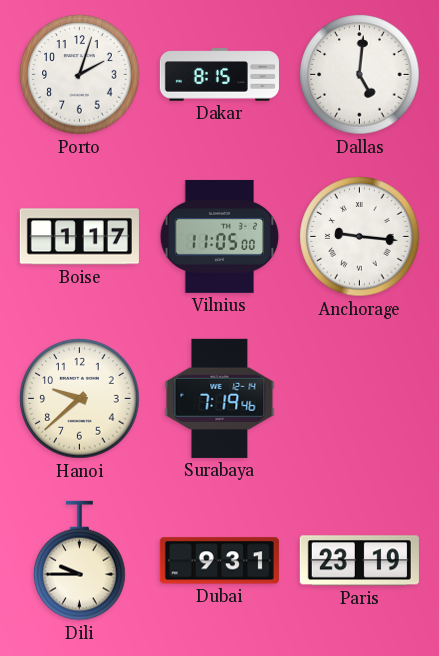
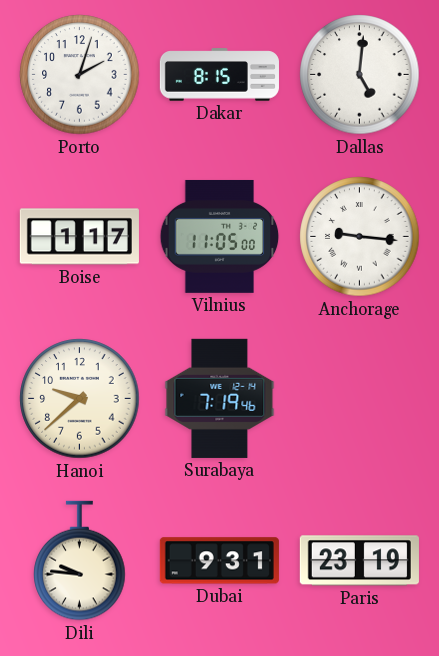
Dili: 9:45 -> 9:46 (80, 561)
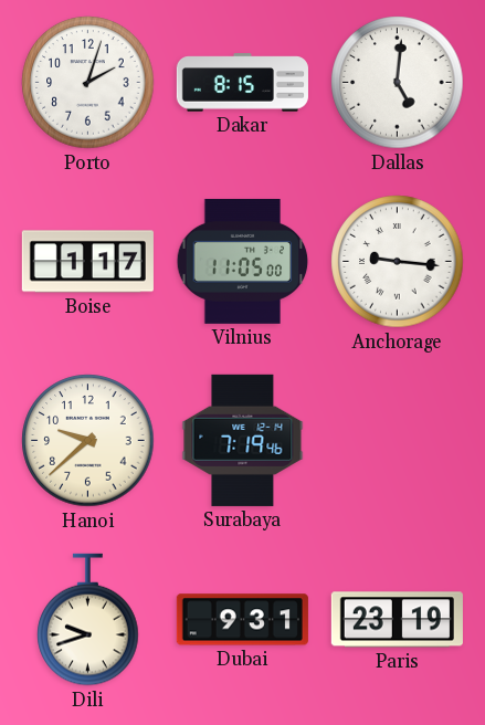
Dili: 9:46 -> 9:42 (88, 620)
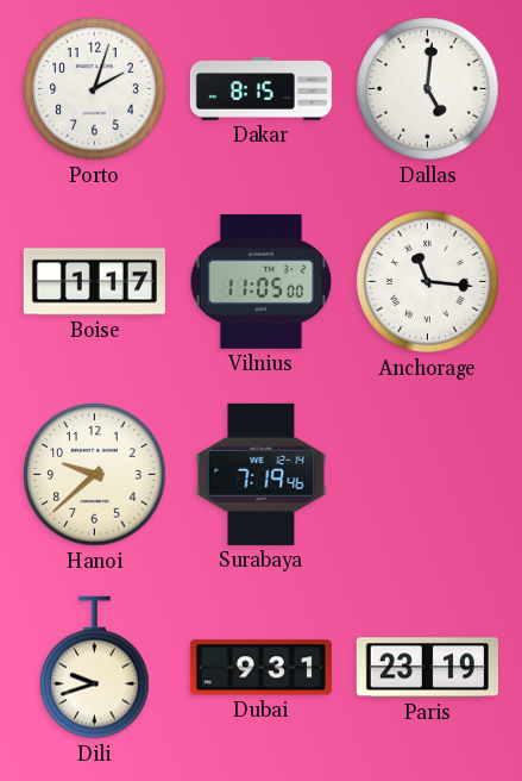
Anchorage: 9:16 -> 11:16 (428, 282)
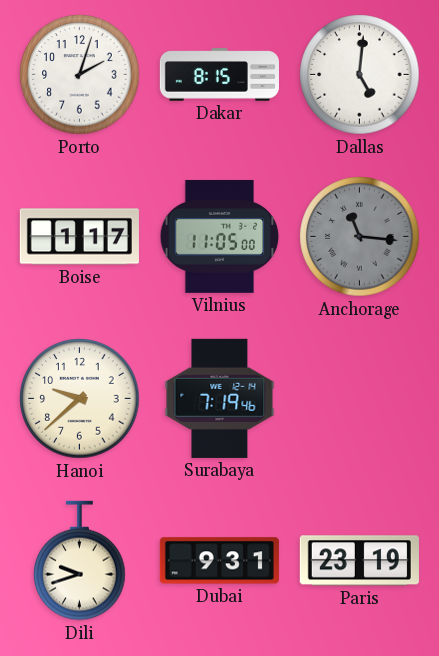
Anchorage dial: white -> grey (360, 237)
